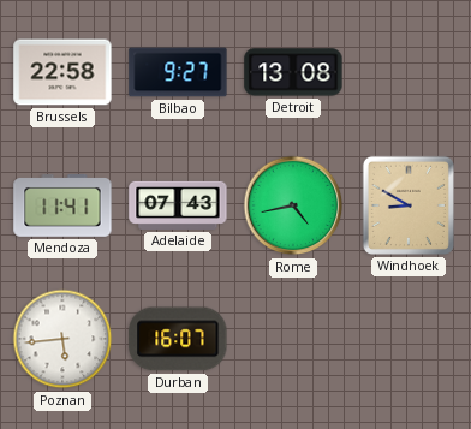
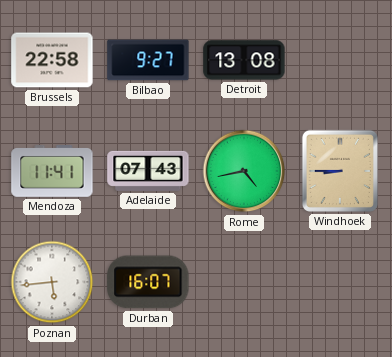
Windhoek: 8:50 -> 8:45 (340, 171)
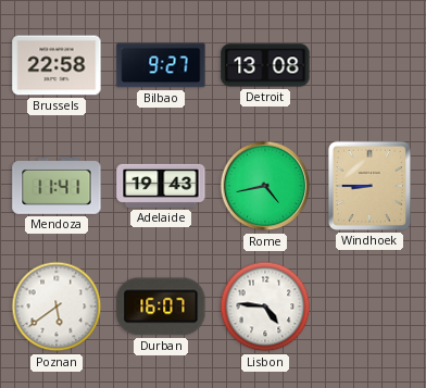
Adelaide: 07:43 -> 19:43 (161, 186)
Poznan: 5:44 -> 5:39 (57, 306)
Lisbon: none -> 4:46 (265, 306)
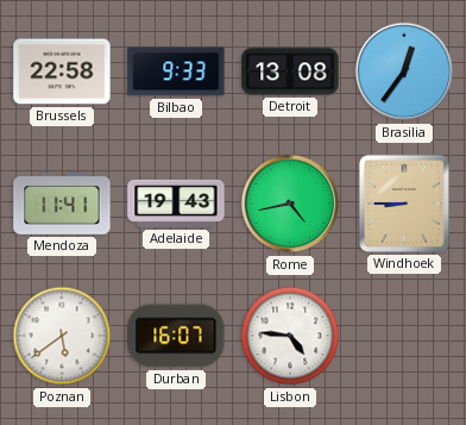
Bilbao: 9:27 -> 9:33 (176, 71)
Brasilia: none -> 12:36 (404, 71)
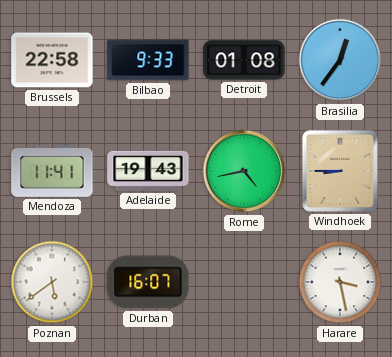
Detroit: 13:08 -> 01:08 (244, 60)
Lisbon: 4:46 -> none (290, 336)
Harare: none -> 3:28 (340, 282)
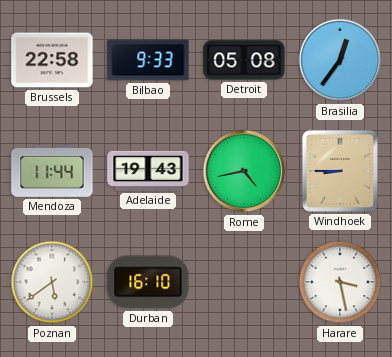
Detroit: 01:08 -> 05:08 (244, 60)
Mendoza: 11:41 -> 11:44 (52, 172)
Durban: 16:07 -> 16:10 (148, 282)
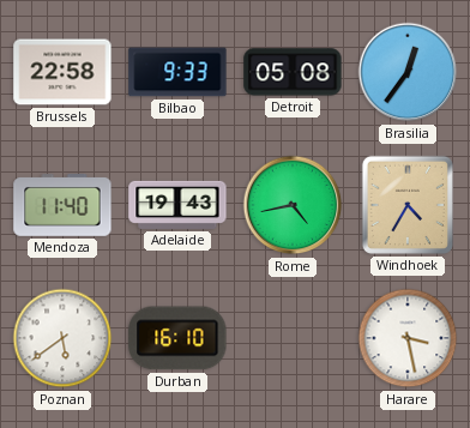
Mendoza: 11:44 -> 11:40 (62, 206)
Windhoek: 8:45 -> 4:35 (408, 205)
